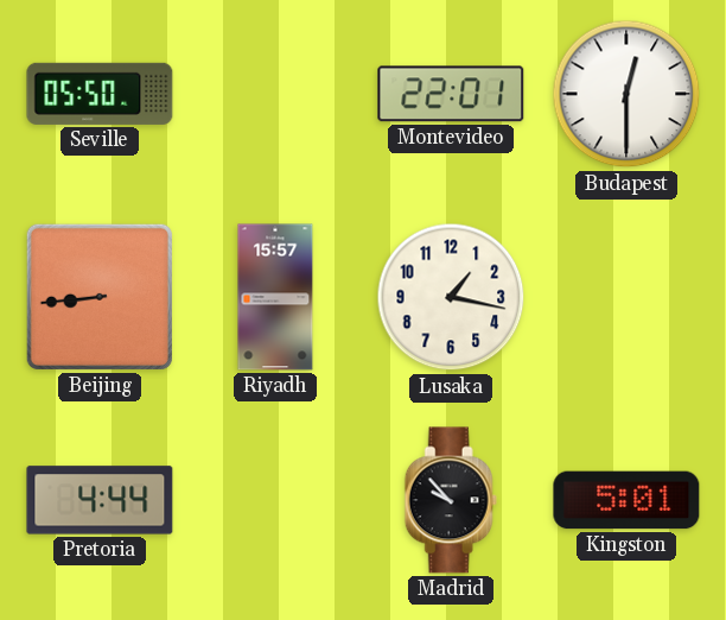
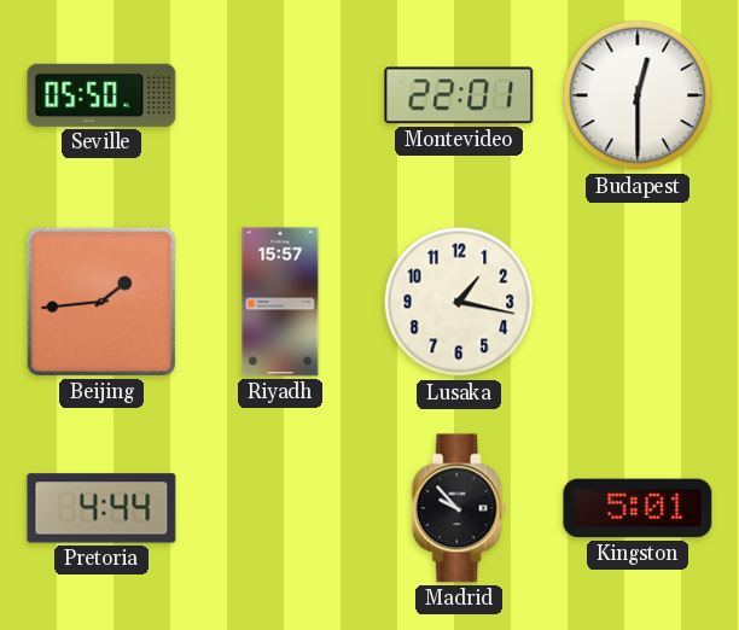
Beijing: 8:44 -> 1:44 (101, 302)
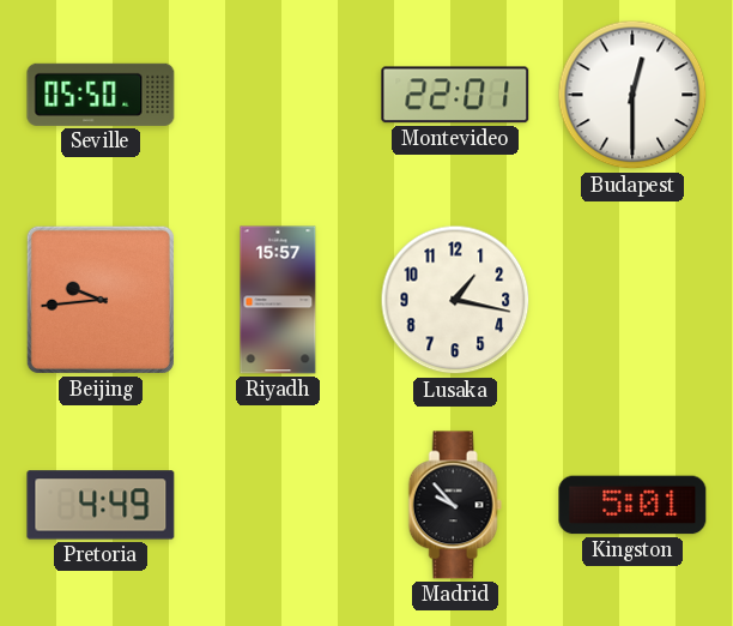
Beijing: 1:44 -> 9:44 (101, 300)
Pretoria: 4:44 -> 4:49 (101, 505)
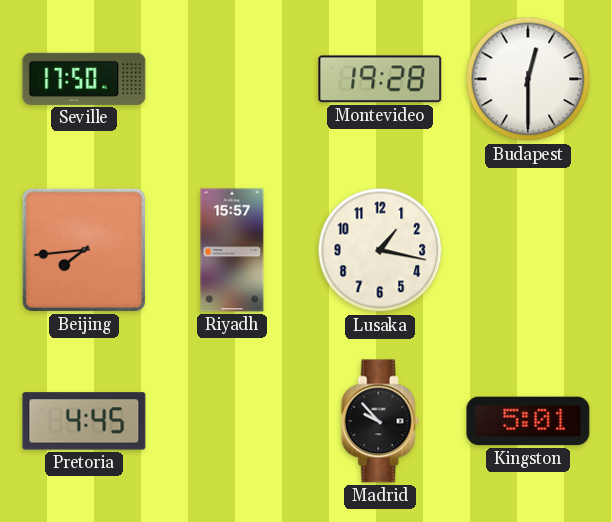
Seville: 05:50 -> 17:50 (84, 79)
Montevideo: 22:01 -> 19:28 (380, 79)
Beijing: 9:44 -> 7:44 (84, 250)
Pretoria: 4:49 -> 4:45 (84, 421)
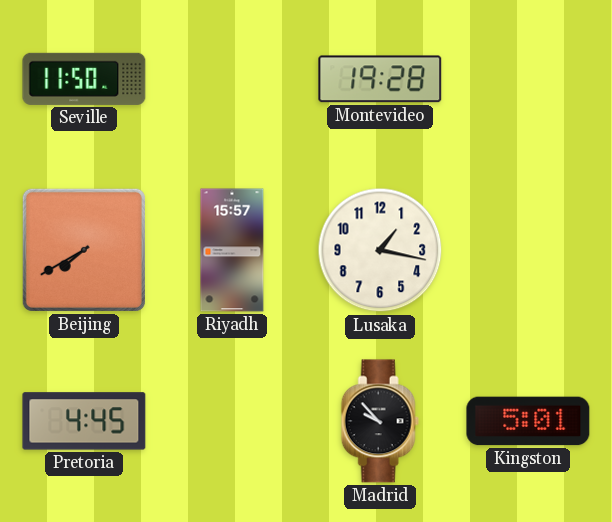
Seville: 17:50 -> 11:50 (84, 79)
Budapest: 12:30 -> none (528, 79)
Beijing: 7:44 -> 7:40 (84, 250)
